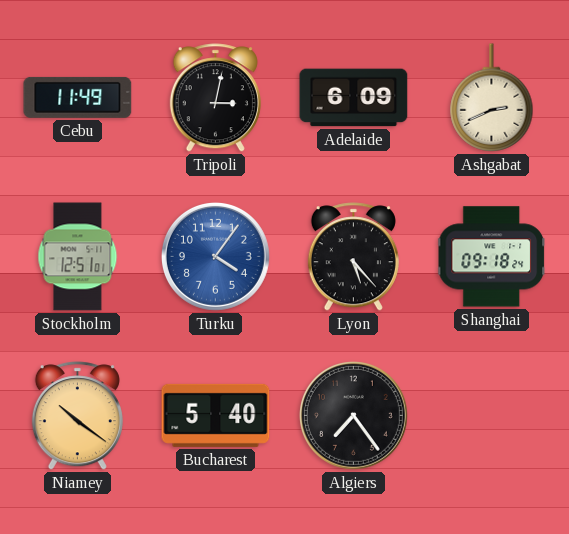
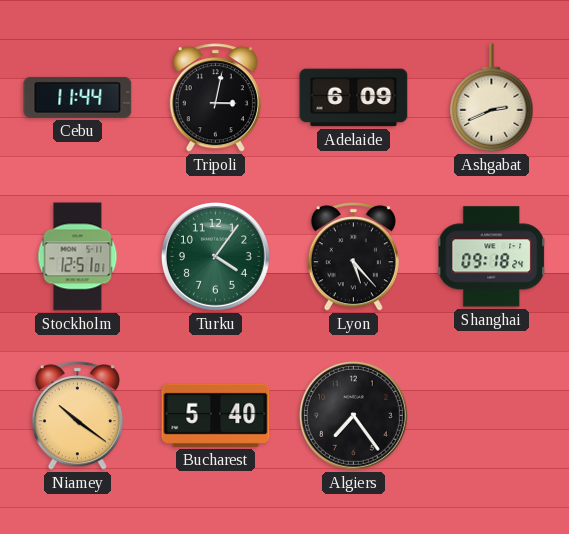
Cebu: 11:49 -> 11:44 (78, 97)
Turku dial: blue -> green (215, 256)
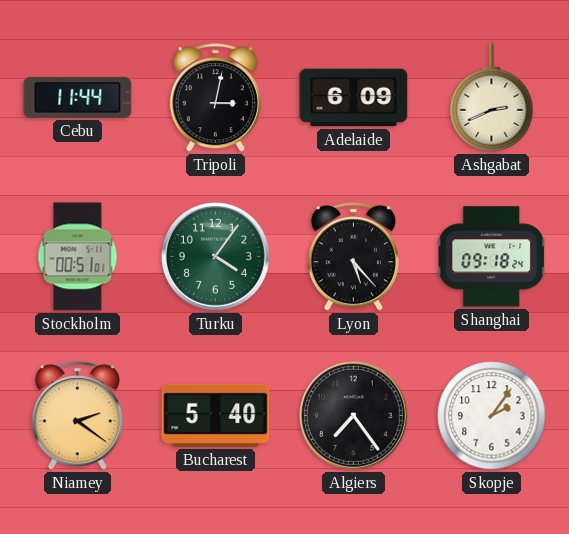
Stockholm: 12:51 -> 00:51 (78, 257)
Niamey: 10:21 -> 2:21 (77, 416)
Skopje: none -> 2:06 (492, 416)
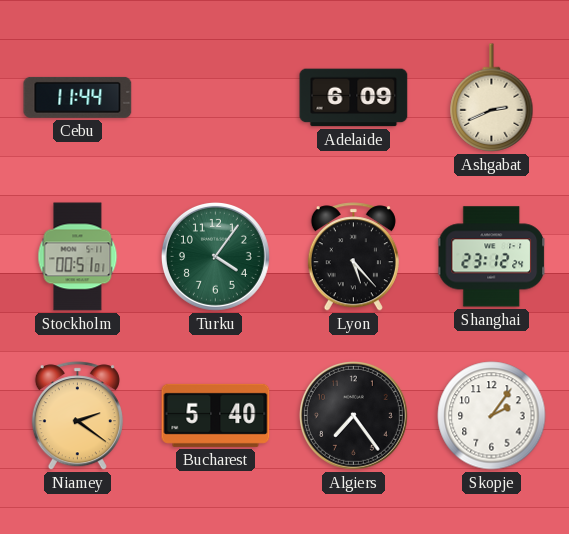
Tripoli: 3:02 -> none (215, 98)
Shanghai: 09:18 -> 23:12 (492, 257)
